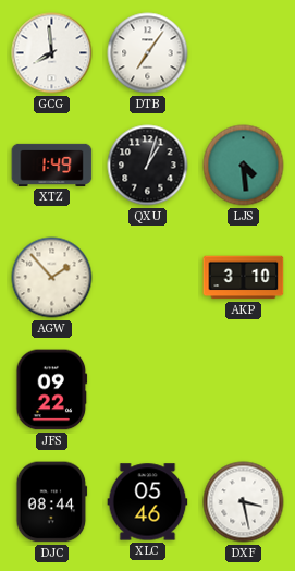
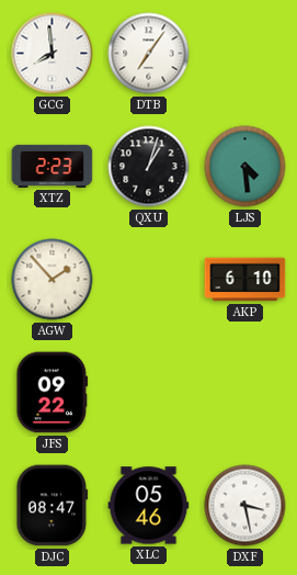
XTZ: 1:49 -> 2:23 (53, 166)
AKP: 3:10 -> 6:10 (245, 280)
DJC: 08:44 -> 08:47 (53, 506)
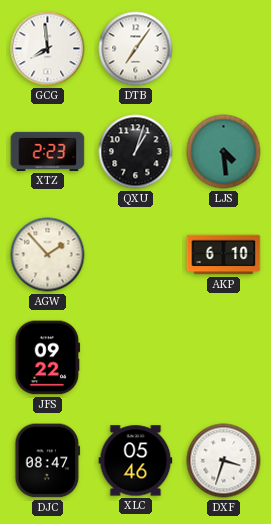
DXF: 3:28 -> 3:33 (224, 461)
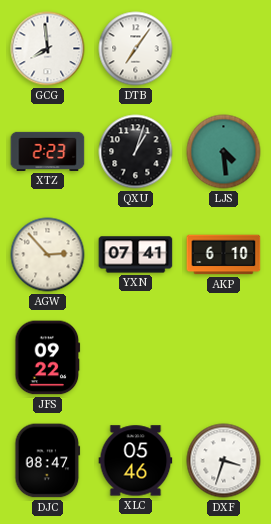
AGW: 1:53 -> 2:53 (48, 255)
YXN: none -> 07:41 (136, 255)
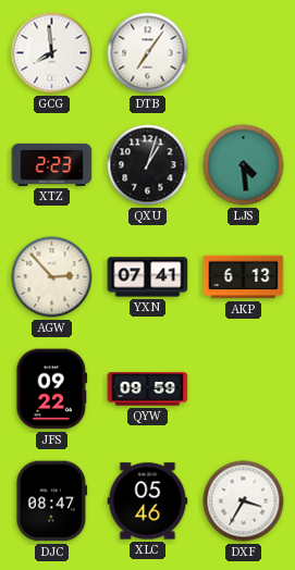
AKP: 6:10 -> 6:13 (244, 277)
QYW: none -> 09:59 (148, 389)
DXF: 3:33 -> 3:35 (244, 501)
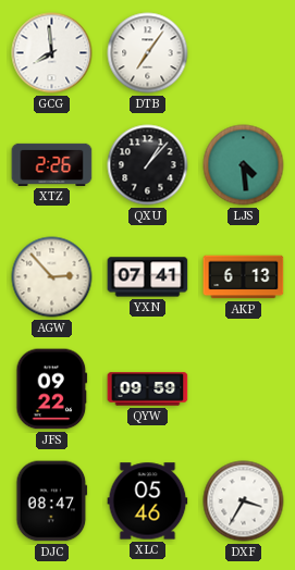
XTZ: 2:23 -> 2:26 (52, 164)
QXU: 1:03 -> 1:07 (148, 165)
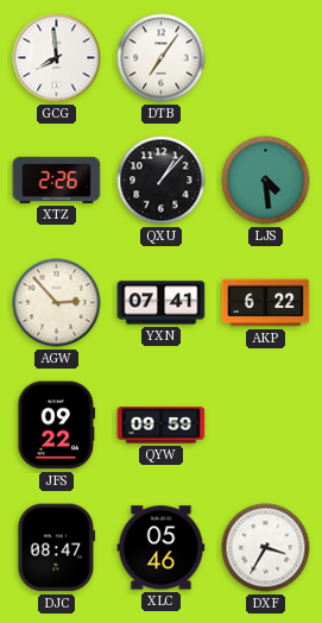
AKP: 6:13 -> 6:22 (266, 303)
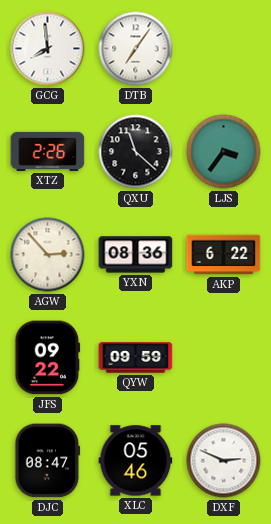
QXU: 1:07 -> 11:22 (136, 152)
LJS: 4:29 -> 3:36 (224, 152)
YXN: 07:41 -> 08:36 (136, 255)
DXF: 3:35 -> 2:49 (224, 461)
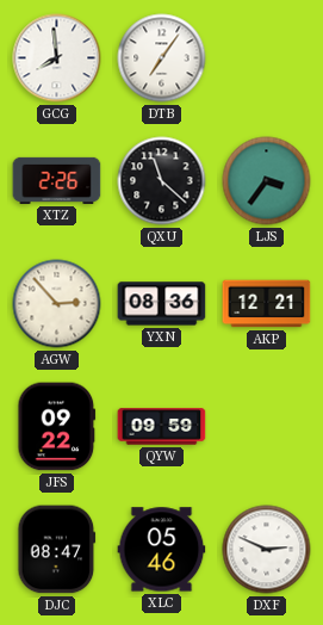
AKP: 6:22 -> 12:21 (267, 304)
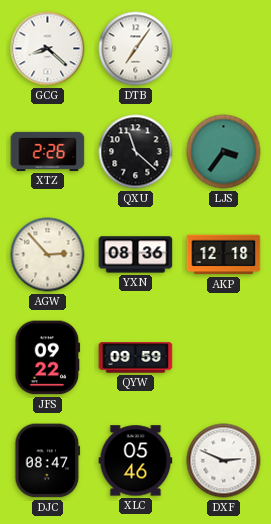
GCG: 7:59 -> 8:22 (48, 49)
AKP: 12:21 -> 12:18 (224, 255)
